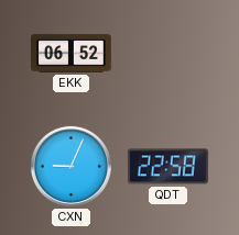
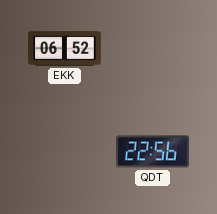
CXN: 9:04 -> none (70, 166)
QDT: 22:58 -> 22:56 (152, 152)
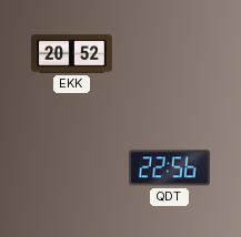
EKK: 06:52 -> 20:52 (72, 54)
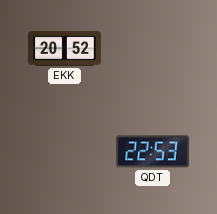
QDT: 22:56 -> 22:53 (152, 152)
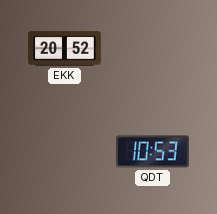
QDT: 22:53 -> 10:53 (152, 152)
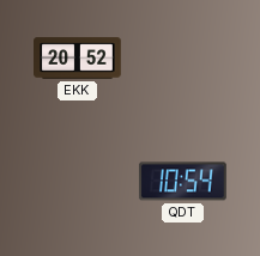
QDT: 10:53 -> 10:54 (182, 182)
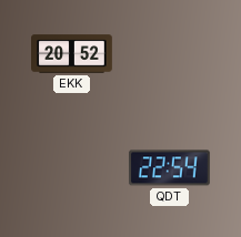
QDT: 10:54 -> 22:54 (169, 168)
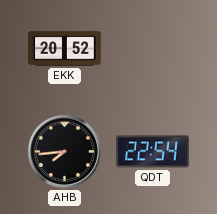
AHB: none -> 7:44 (64, 151)
